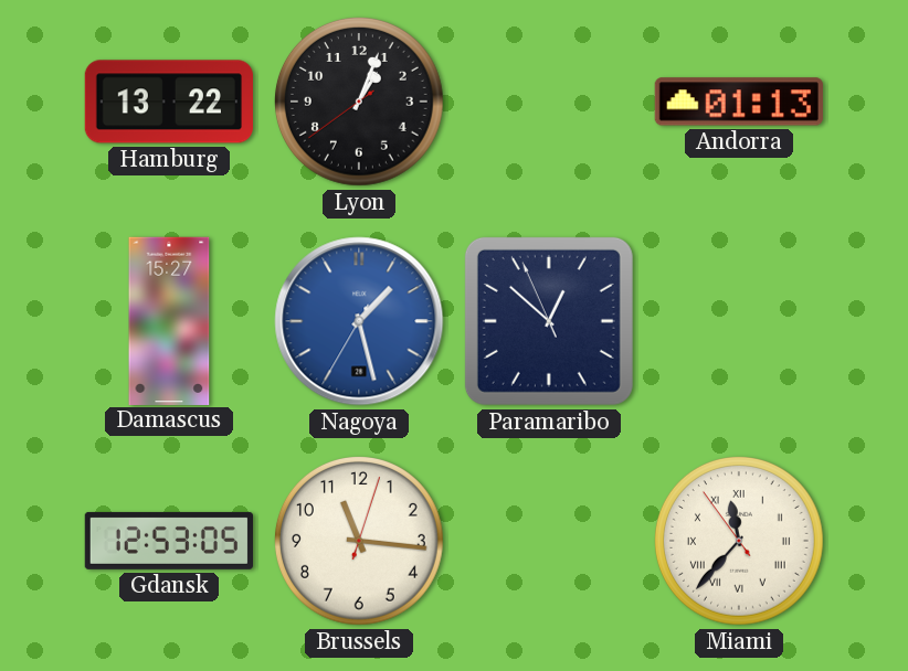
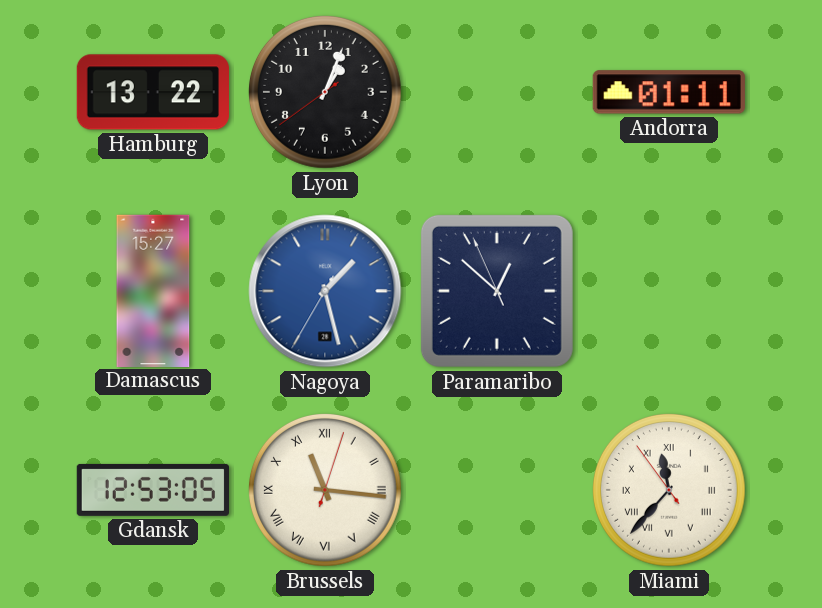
Andorra: 01:13 -> 01:11 (669, 92)
Brussels numerals: Arabic -> Roman (325, 490)
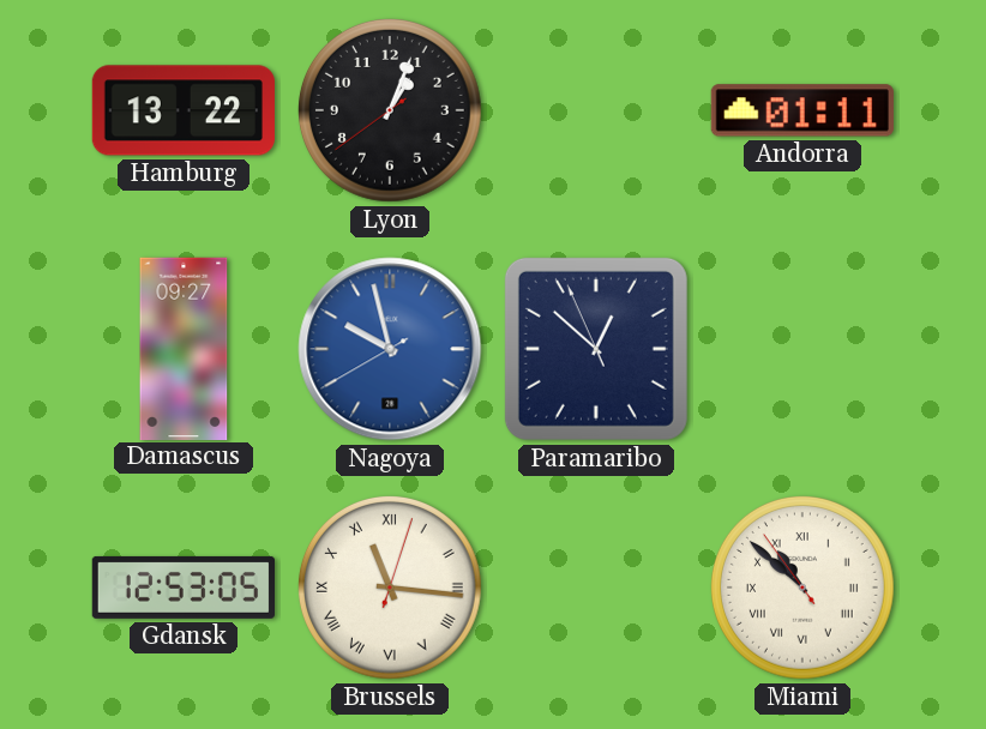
Damascus: 15:27 -> 09:27 (184, 348)
Nagoya: 1:27 -> 9:57 (390, 349)
Miami: 11:36 -> 10:51 (802, 588)
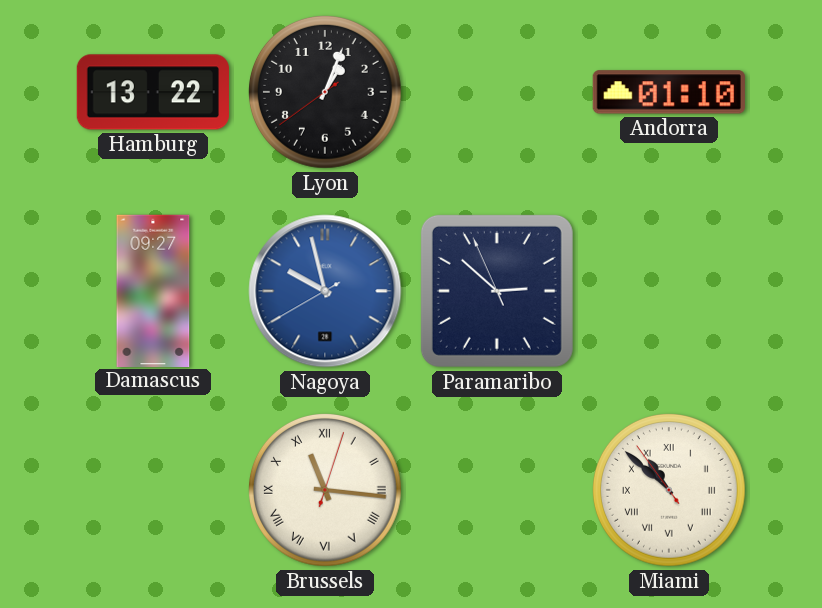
Andorra: 01:11 -> 01:10 (669, 92)
Paramaribo: 12:51 -> 2:51 (497, 291)
Gdansk: 12:53 -> none (182, 588)
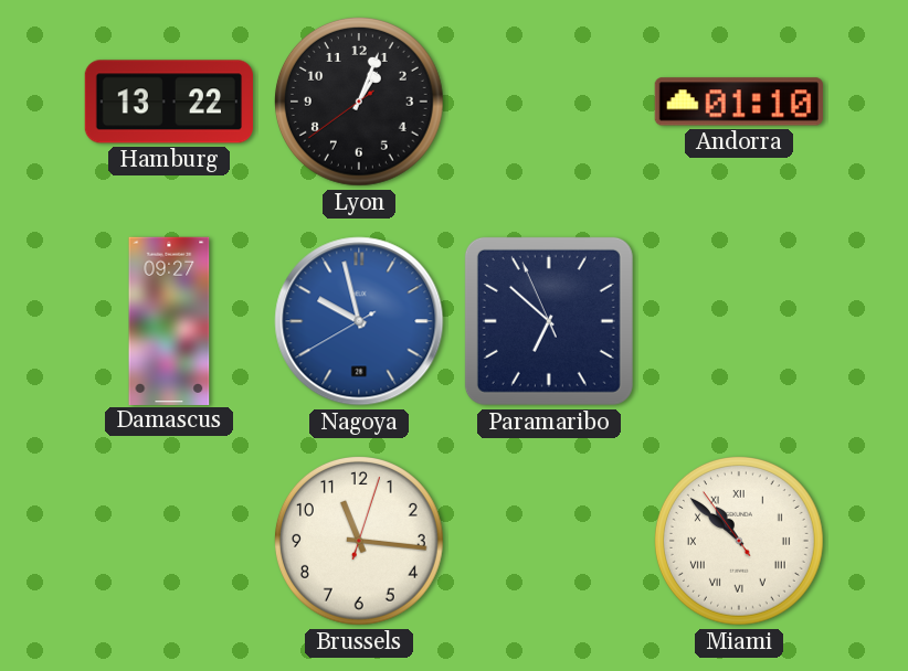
Paramaribo: 2:51 -> 6:51 (549, 321)
Brussels numerals: Roman -> Arabic (359, 541)
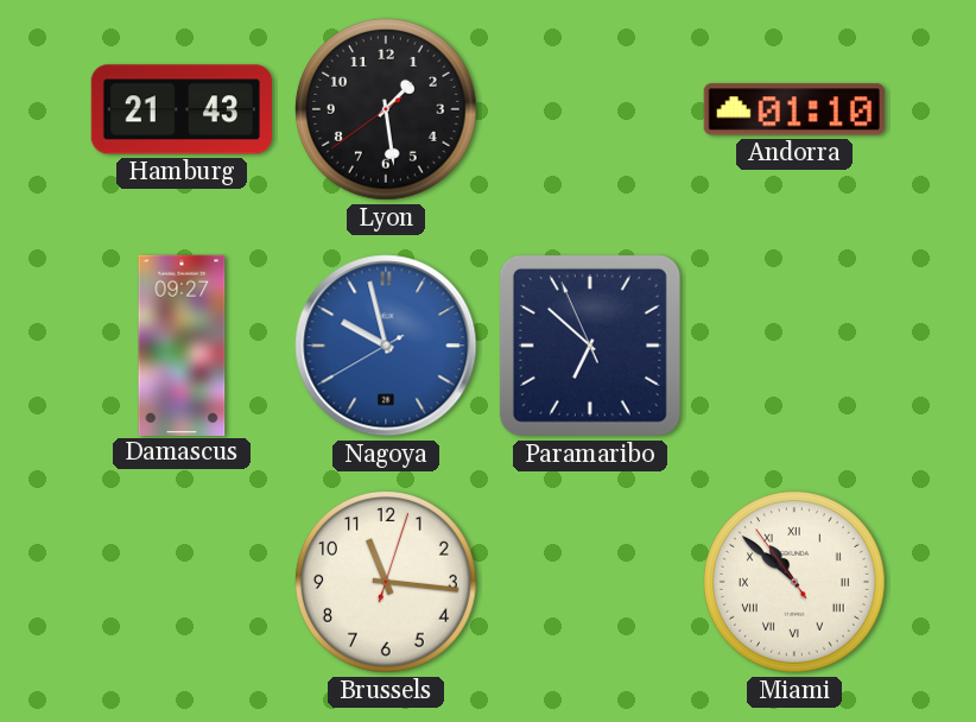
Hamburg: 13:22 -> 21:43 (182, 109)
Lyon: 1:03 -> 1:28 (386, 109)
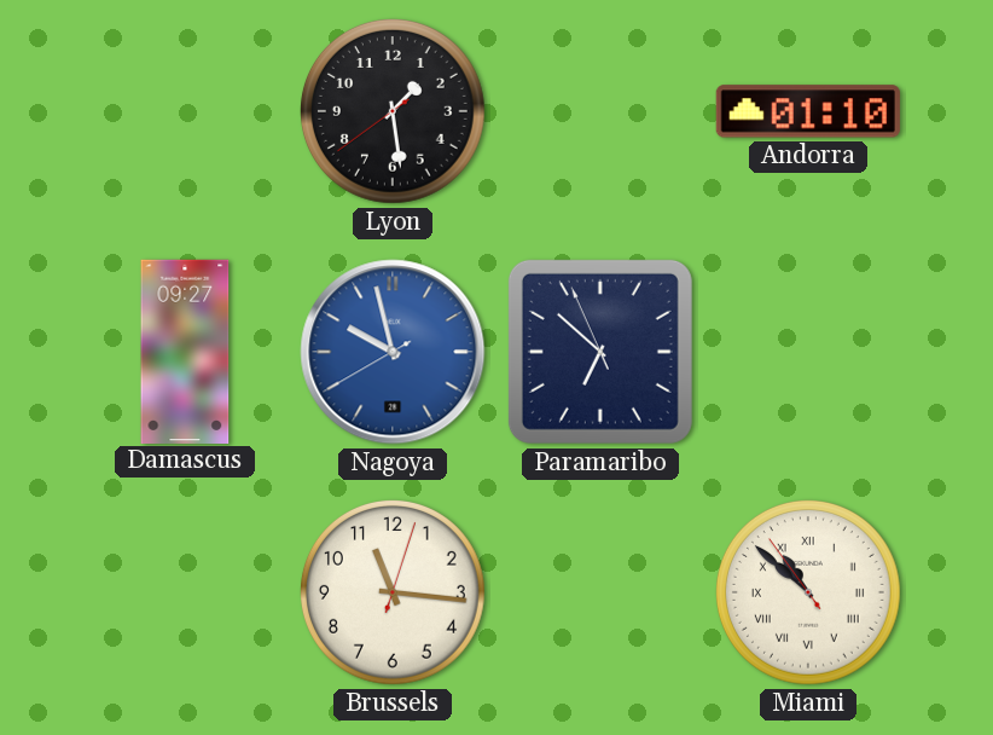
Hamburg: 21:43 -> none (182, 109)
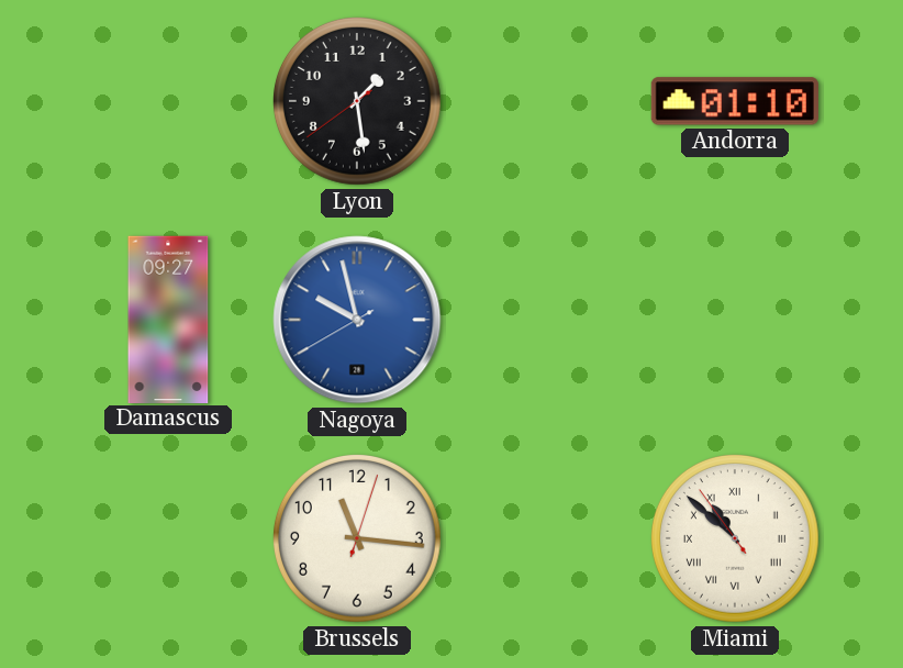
Paramaribo: 6:51 -> none (600, 352)
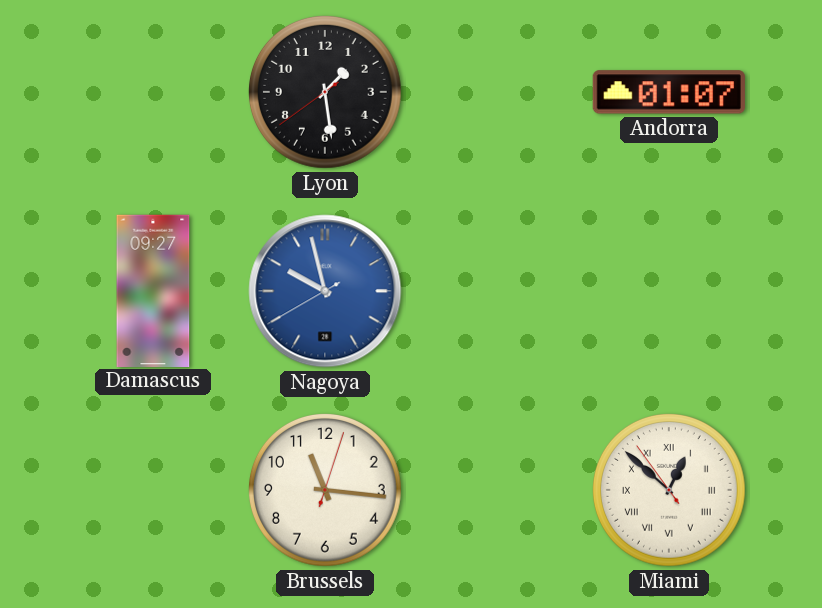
Andorra: 01:10 -> 01:07 (669, 92)
Miami: 10:51 -> 12:51 (669, 490)
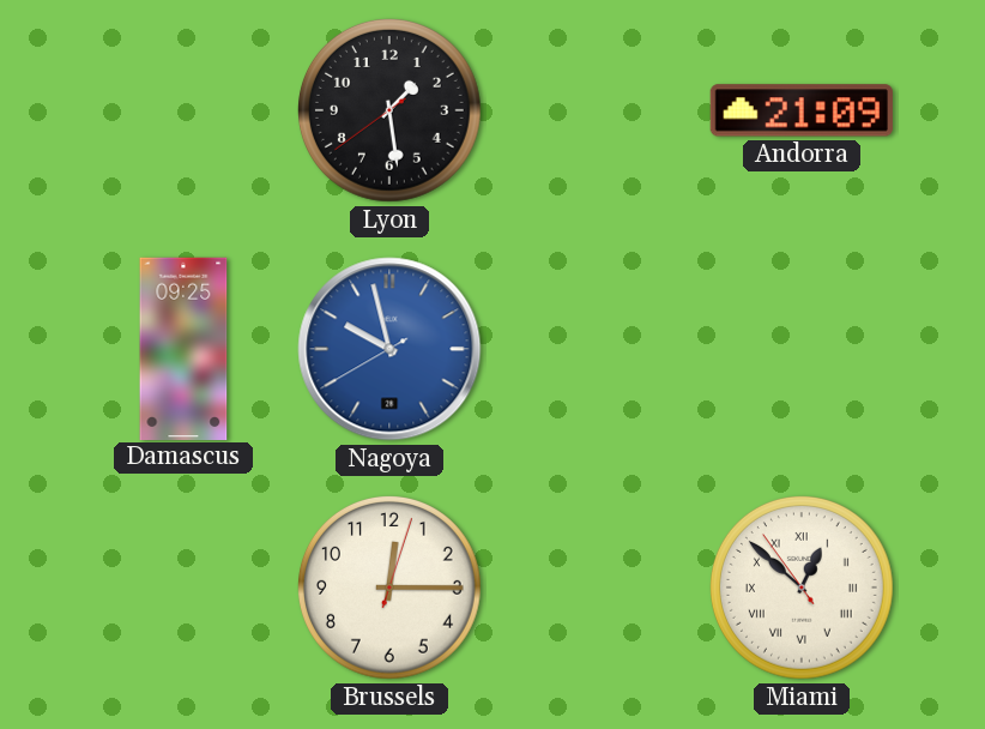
Andorra: 01:07 -> 21:09 (802, 110)
Damascus: 09:27 -> 09:25 (183, 348)
Brussels: 11:16 -> 12:15 (389, 588)
